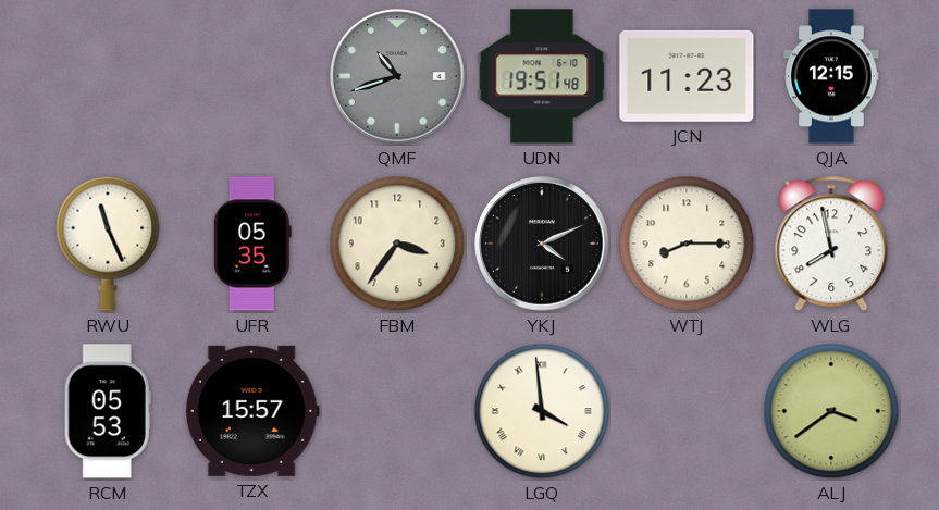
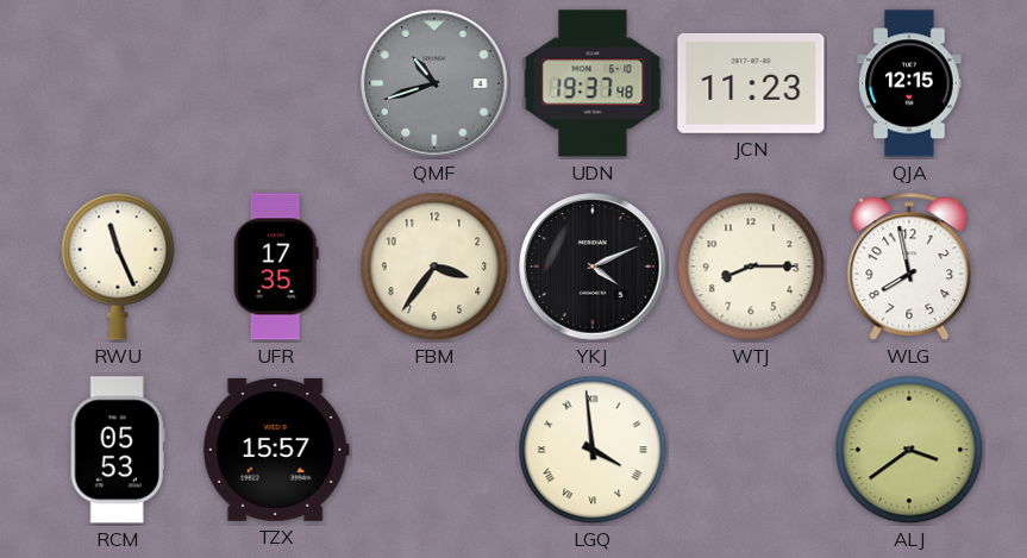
UDN: 19:51 -> 19:37 (593, 83)
UFR: 05:35 -> 17:35 (276, 267)
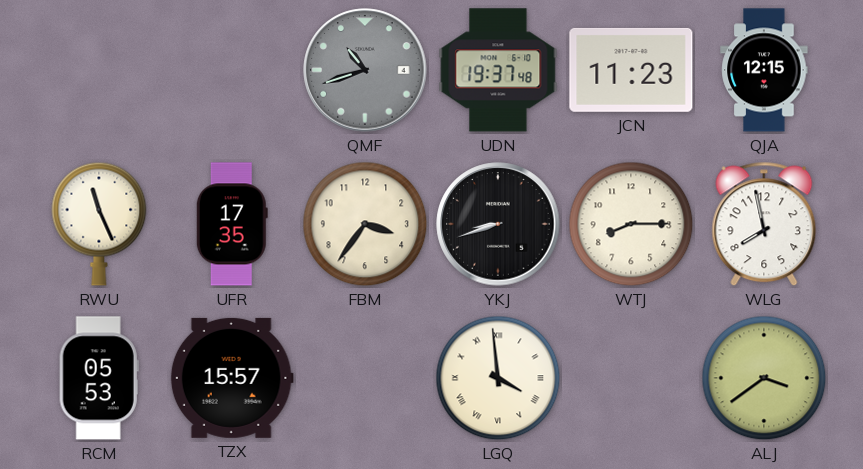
YKJ: 4:11 -> 8:42 (498, 224)
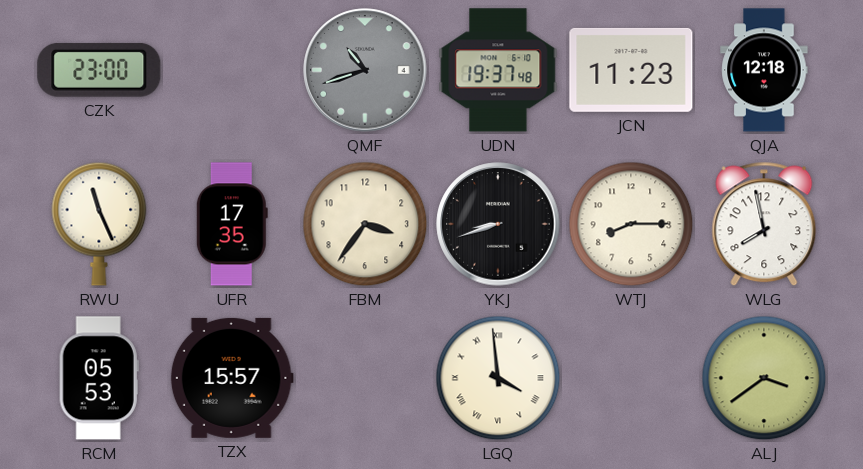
CZK: none -> 23:00 (99, 70)
QJA: 12:15 -> 12:18 (764, 70)
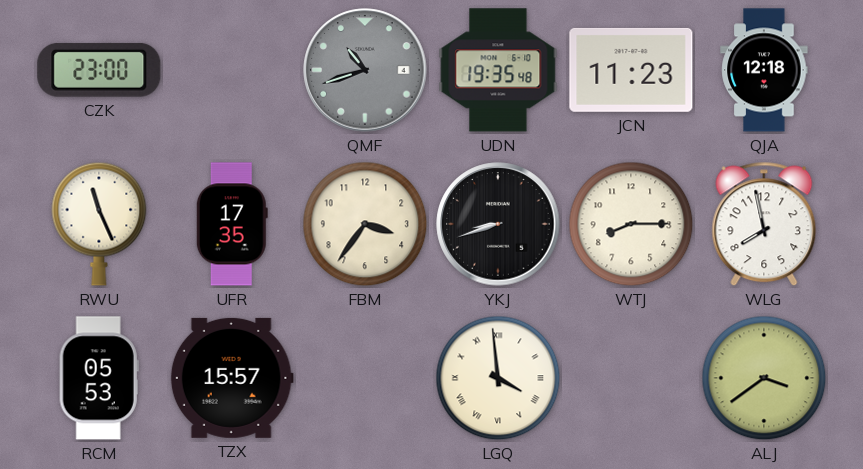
UDN: 19:37 -> 19:35 (498, 70)
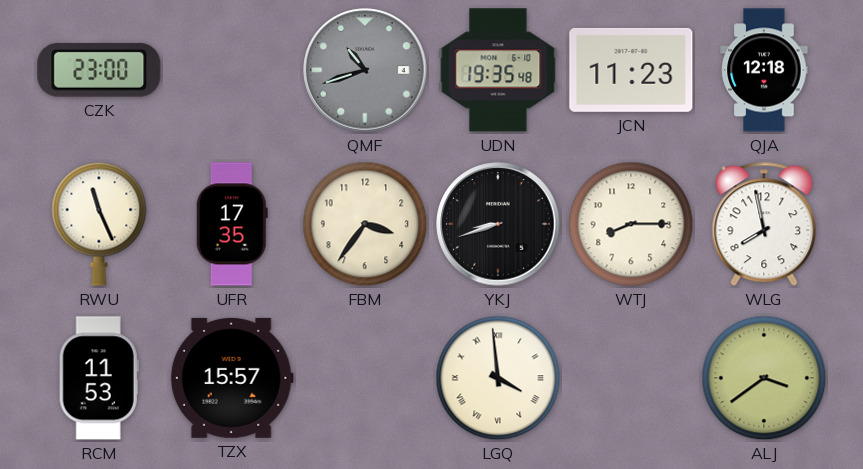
RCM: 05:53 -> 11:53 (99, 378)
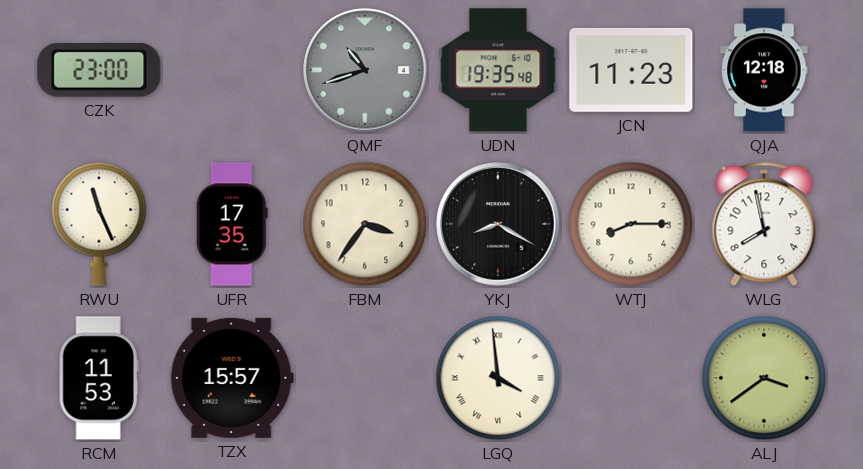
YKJ: 8:42 -> 8:20 (498, 224)
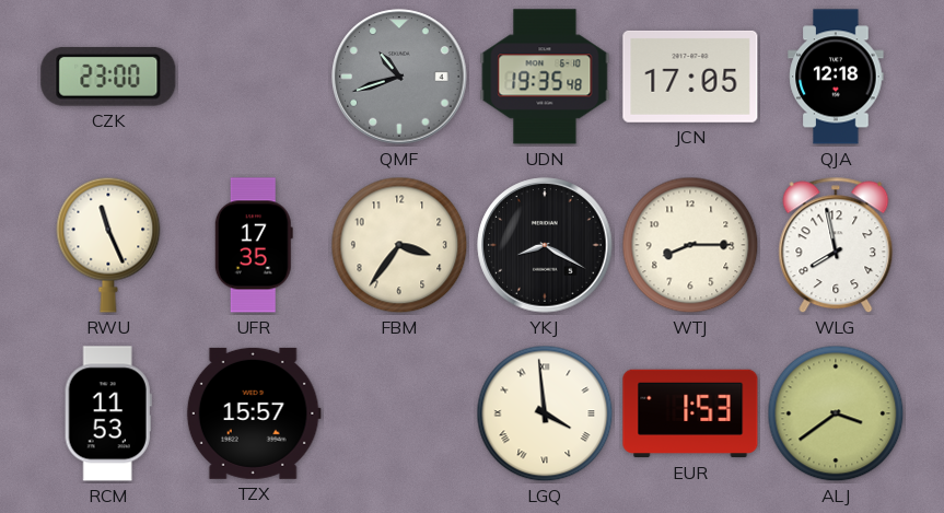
JCN: 11:23 -> 17:05 (690, 77)
EUR: none -> 1:53 (690, 413)
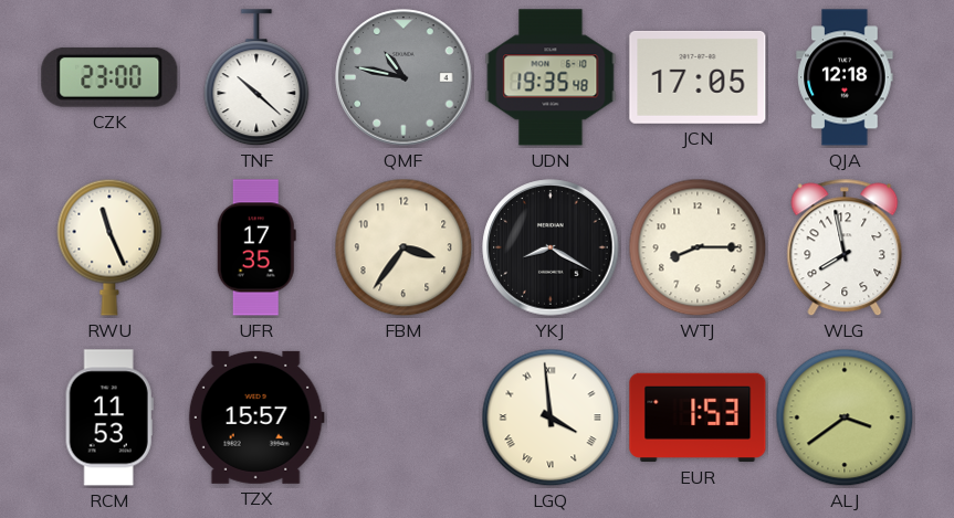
TNF: none -> 10:22 (256, 78)
QMF: 10:42 -> 10:47 (403, 77)
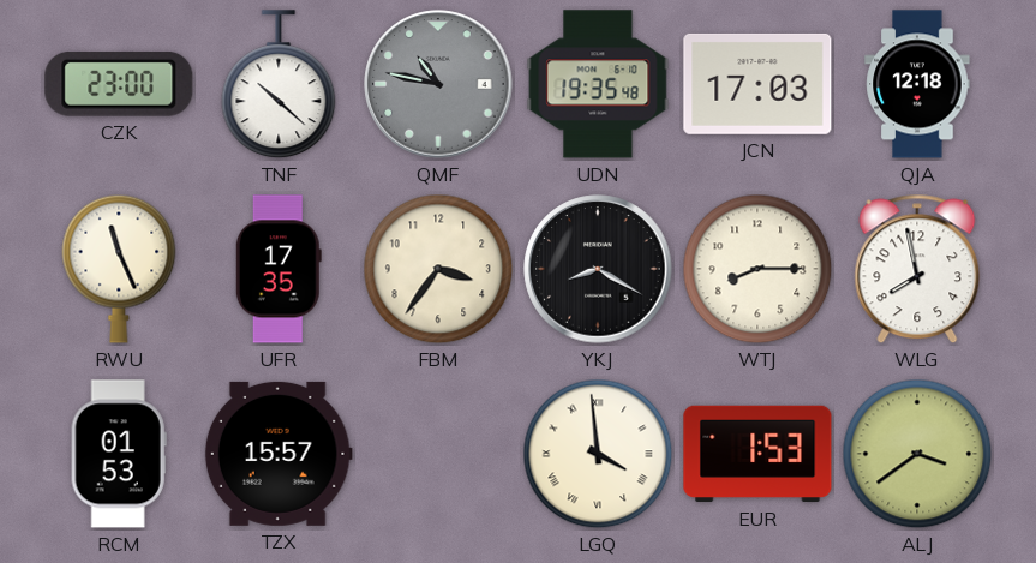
JCN: 17:05 -> 17:03 (757, 84)
RCM: 11:53 -> 01:53 (119, 454)
